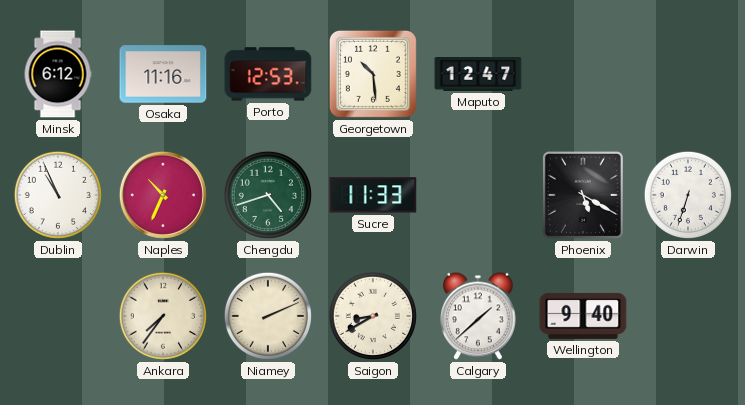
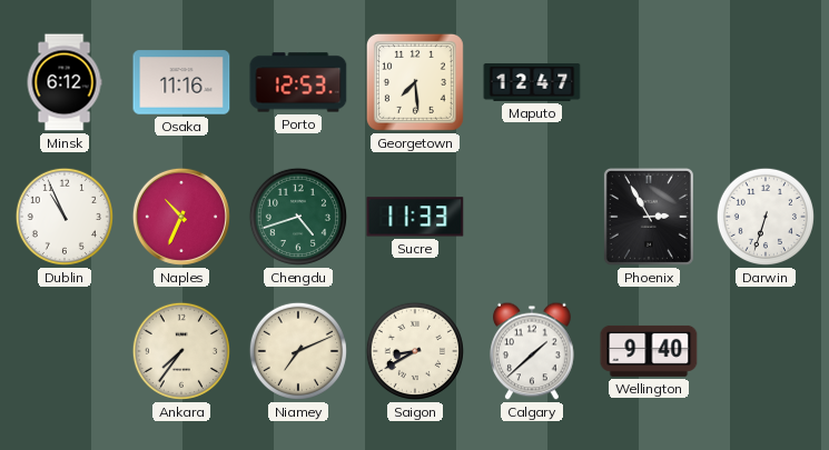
Georgetown: 10:29 -> 7:29 (415, 82)
Phoenix: 5:20 -> 2:55 (649, 217)
Niamey: 2:11 -> 7:11 (298, 351)
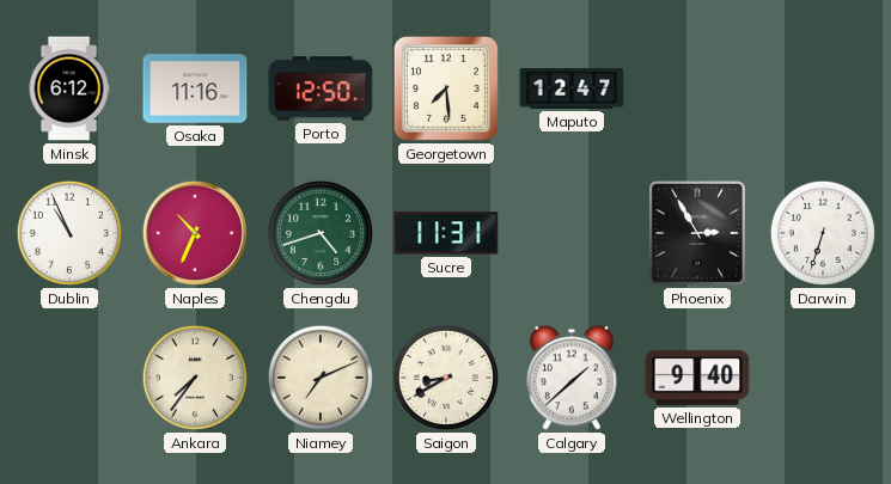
Porto: 12:53 -> 12:50 (321, 88)
Sucre: 11:33 -> 11:31 (446, 233)
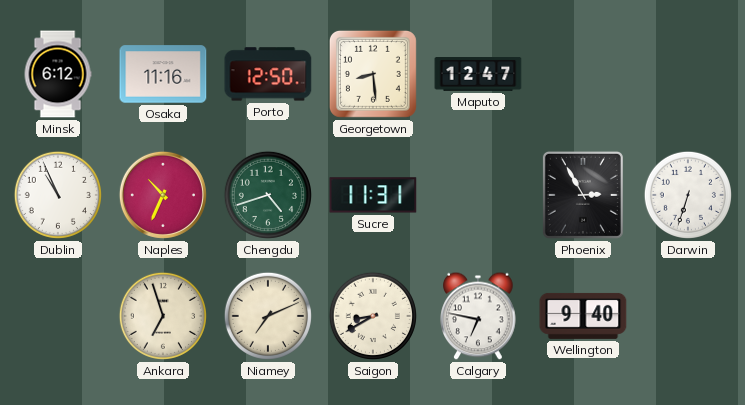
Georgetown: 7:29 -> 8:29 (373, 74)
Ankara: 7:36 -> 6:57 (163, 316)
Calgary: 1:38 -> 6:47 (478, 316)
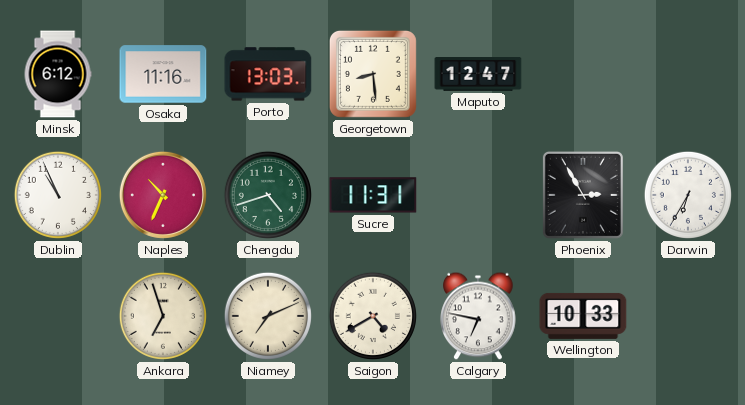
Porto: 12:50 -> 13:03 (268, 74)
Darwin: 6:33 -> 6:35 (688, 195)
Saigon: 8:40 -> 4:40 (373, 316)
Wellington: 9:40 -> 10:33 (583, 316)
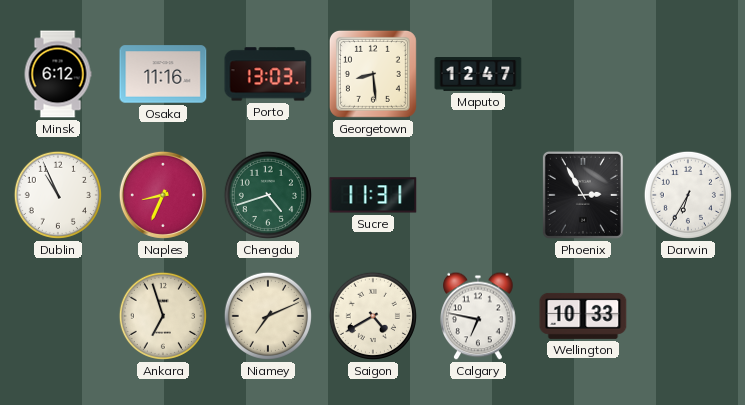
Naples: 10:34 -> 8:34 (163, 195)
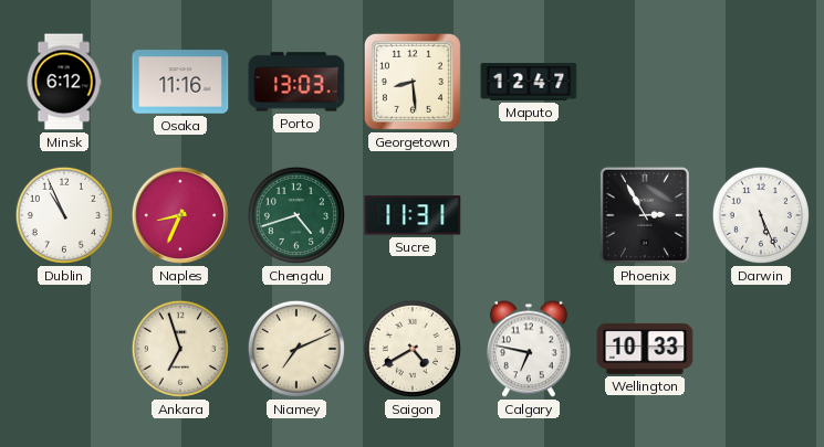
Darwin: 6:35 -> 5:26 (761, 215)
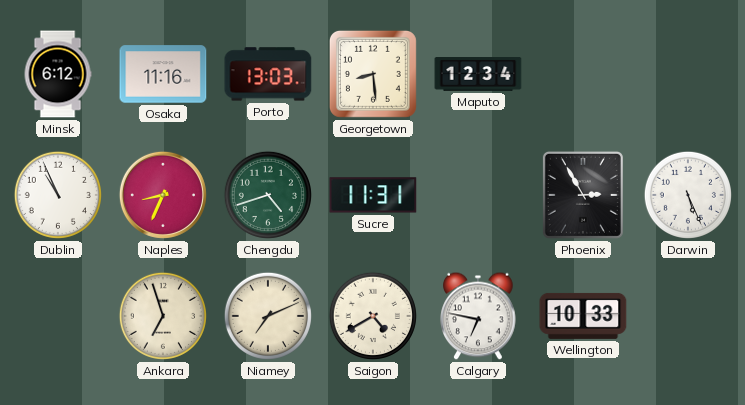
Maputo: 12:47 -> 12:34 (478, 75)
